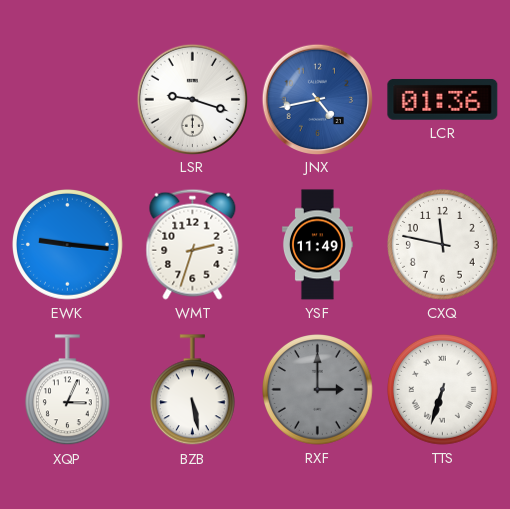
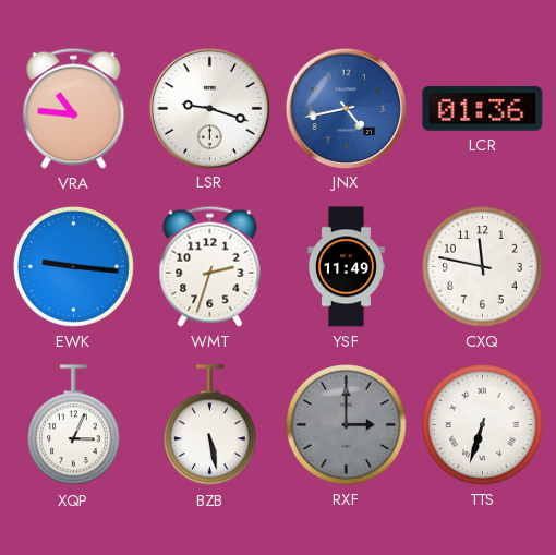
VRA: none -> 10:46 (74, 108)
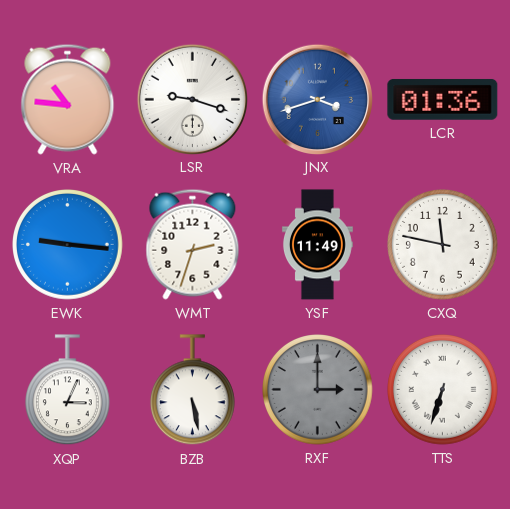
JNX: 4:43 -> 3:42 (317, 99)
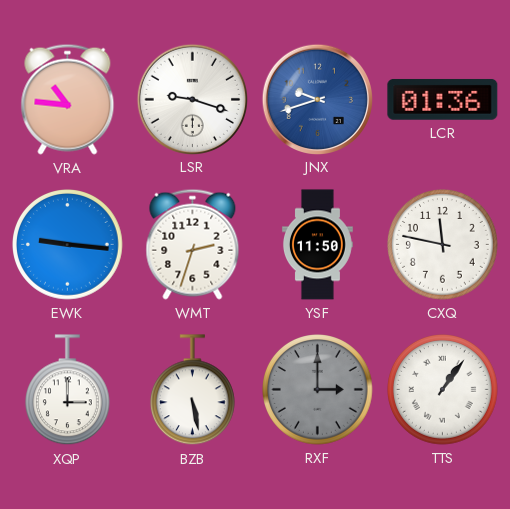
JNX: 3:42 -> 9:42 (317, 99)
YSF: 11:49 -> 11:50 (318, 245)
XQP: 3:04 -> 3:00 (67, 390)
TTS: 6:33 -> 1:06 (443, 390)
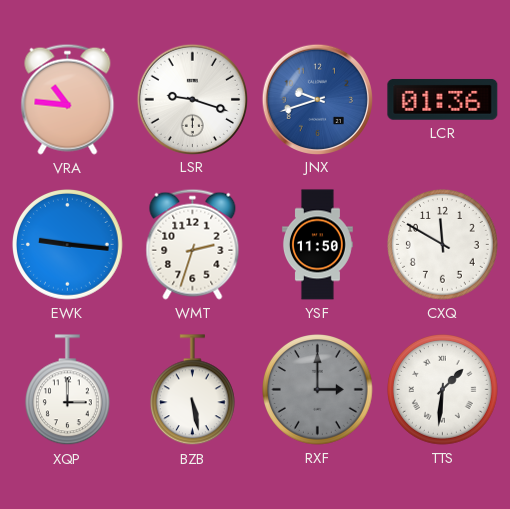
CXQ: 11:47 -> 11:50 (443, 245)
TTS: 1:06 -> 1:31 (443, 390)
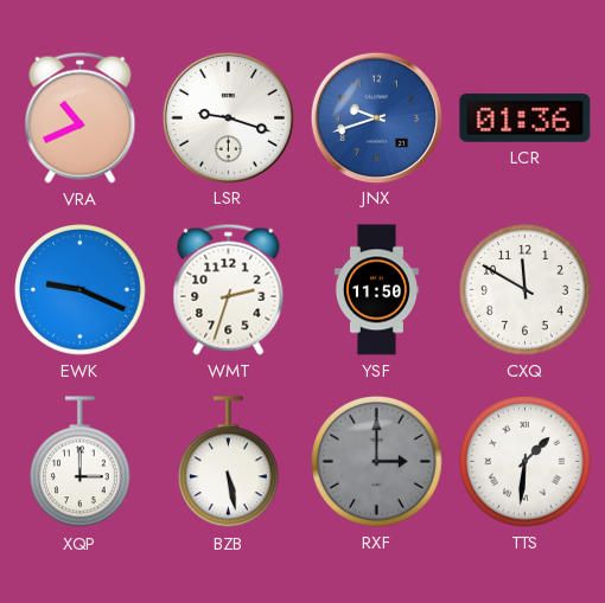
VRA: 10:46 -> 10:41 (81, 117)
EWK: 9:16 -> 9:19 (81, 290)
